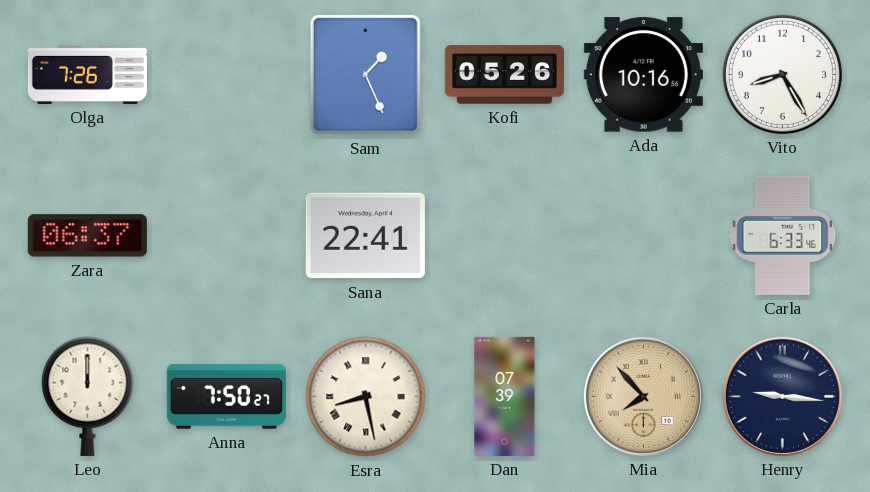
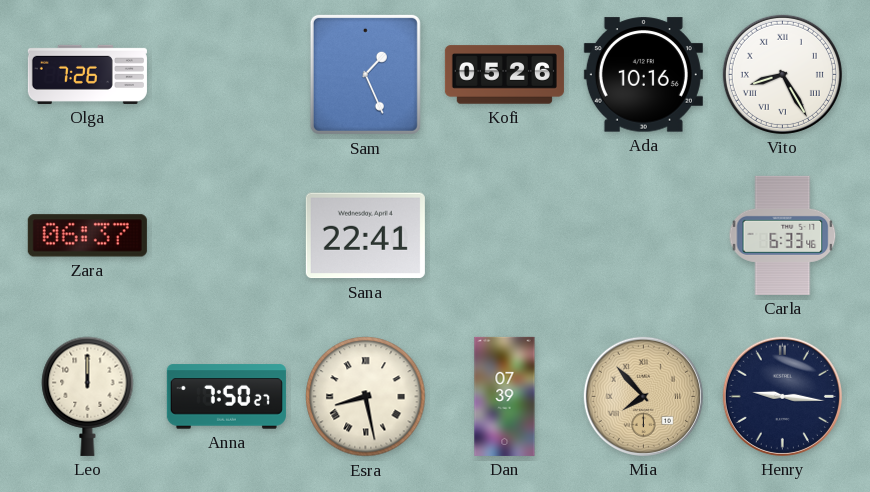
Vito numerals: Arabic -> Roman (782, 74)
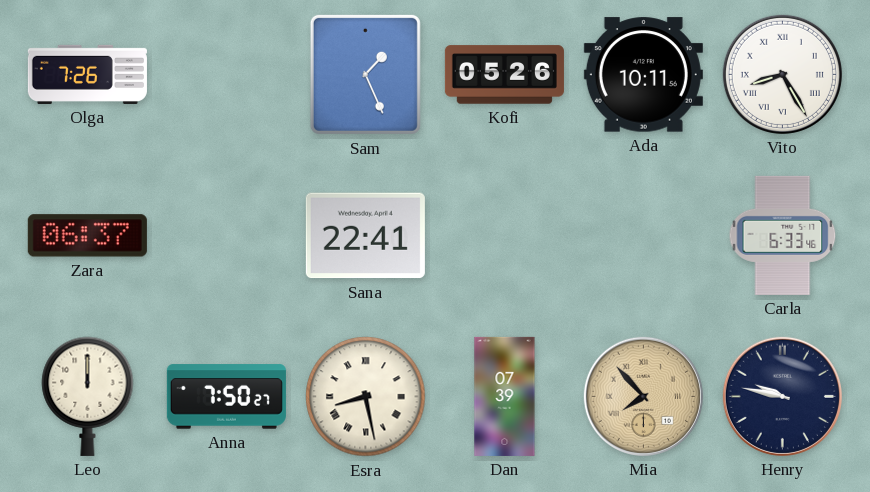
Ada: 10:16 -> 10:11 (643, 75)
Henry: 9:16 -> 9:47 (782, 396)
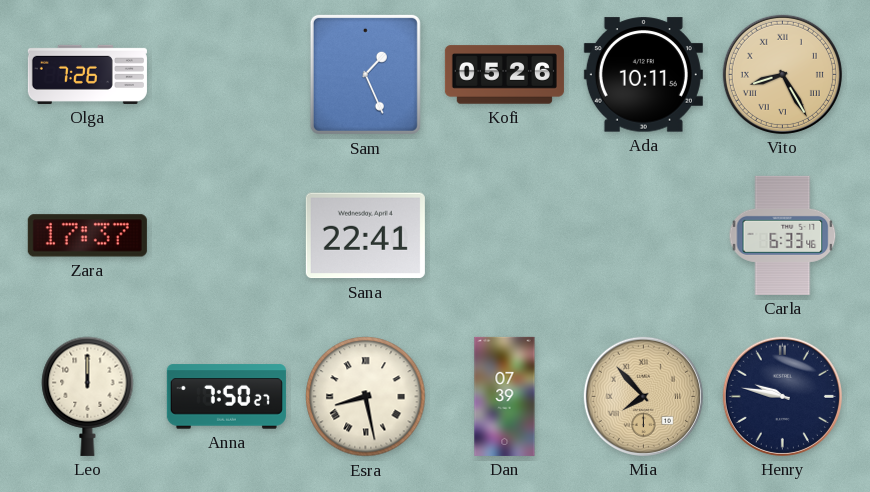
Vito dial: white -> champagne (782, 74)
Zara: 06:37 -> 17:37 (87, 236)
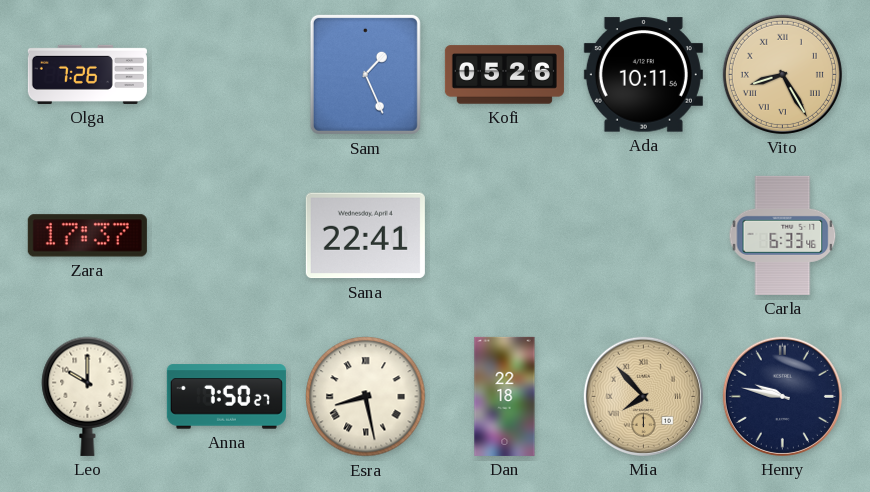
Leo: 12:00 -> 10:00 (88, 396)
Dan: 07:39 -> 22:18 (505, 396)
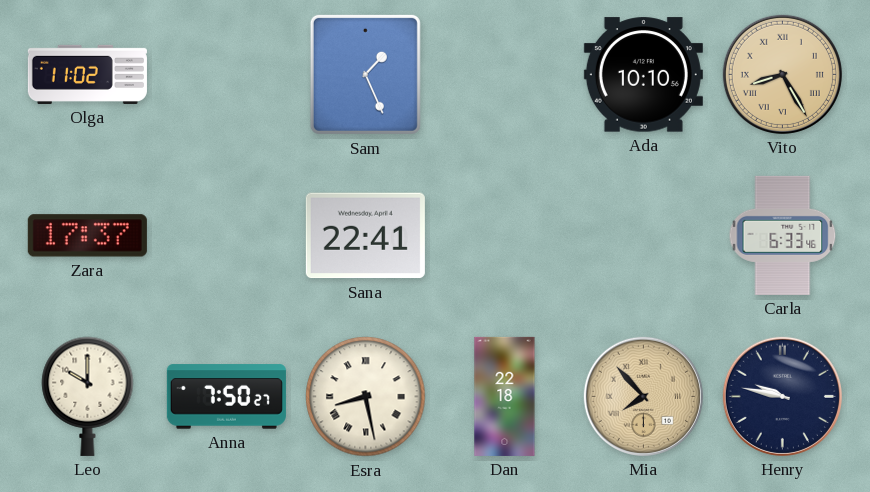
Olga: 7:26 -> 11:02 (87, 74)
Kofi: 05:26 -> none (504, 75)
Ada: 10:11 -> 10:10 (643, 75)
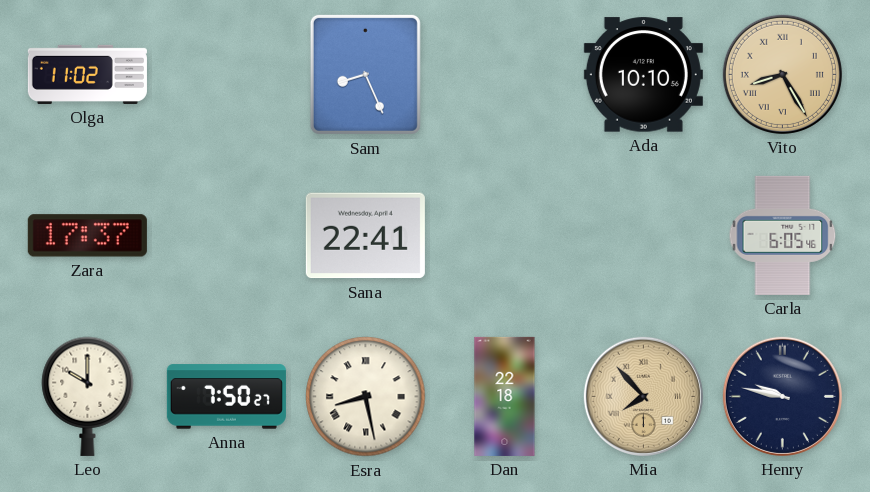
Sam: 1:26 -> 8:26 (365, 74)
Carla: 6:33 -> 6:05 (783, 235)
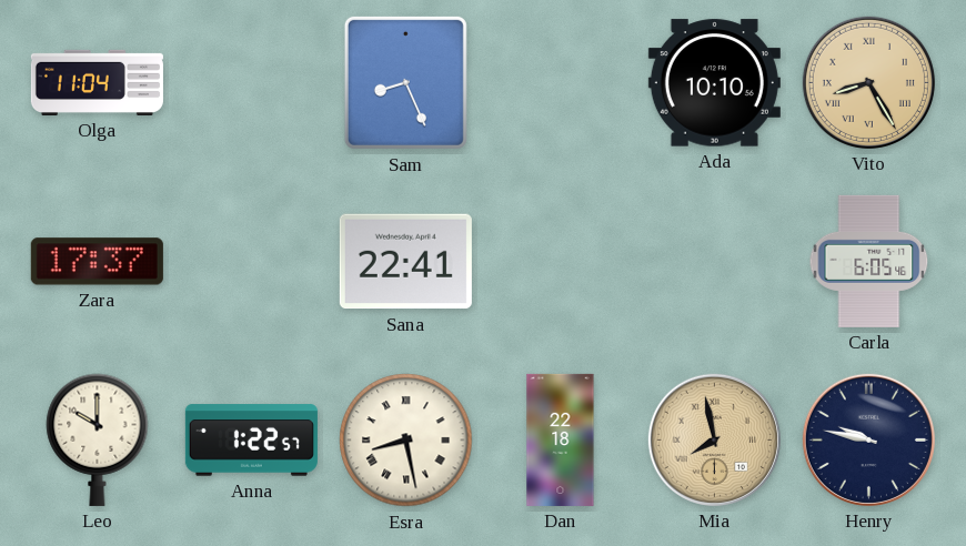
Olga: 11:02 -> 11:04 (97, 82)
Anna: 7:50 -> 1:22 (251, 441)
Mia: 7:53 -> 7:58 (714, 439)
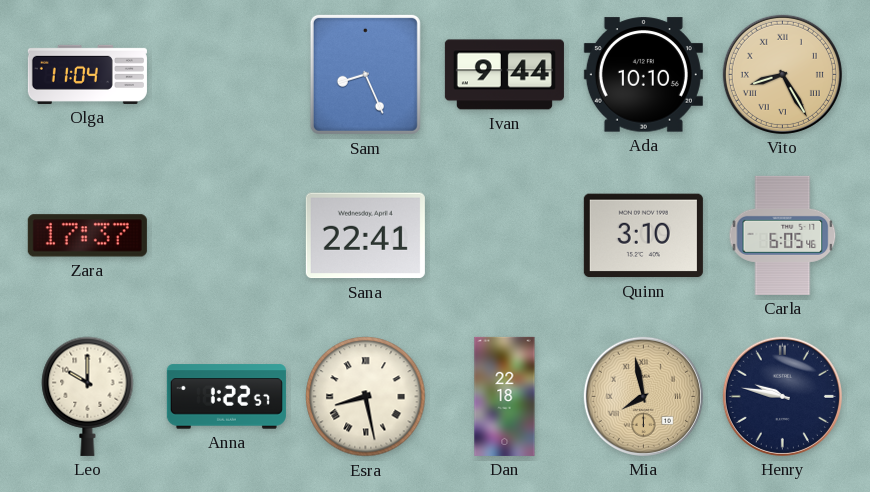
Ivan: none -> 9:44 (504, 75)
Quinn: none -> 3:10 (643, 236)
